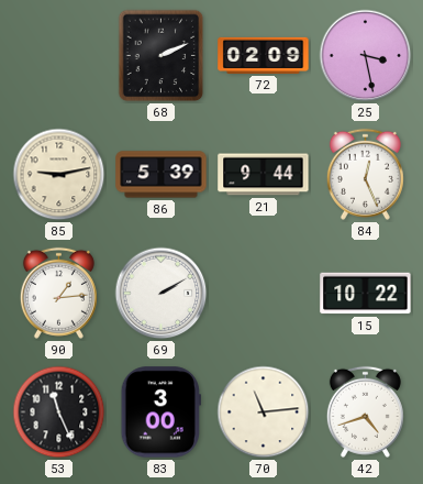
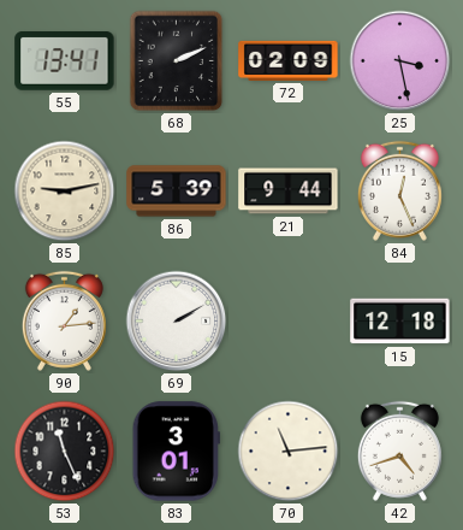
55: none -> 13:41 (65, 61)
15: 10:22 -> 12:18 (400, 322)
83: 3:00 -> 3:01 (176, 452)
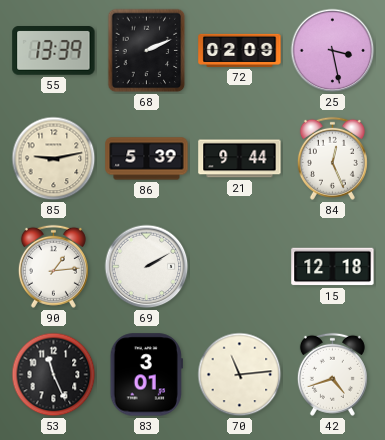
55: 13:41 -> 13:39 (54, 51)
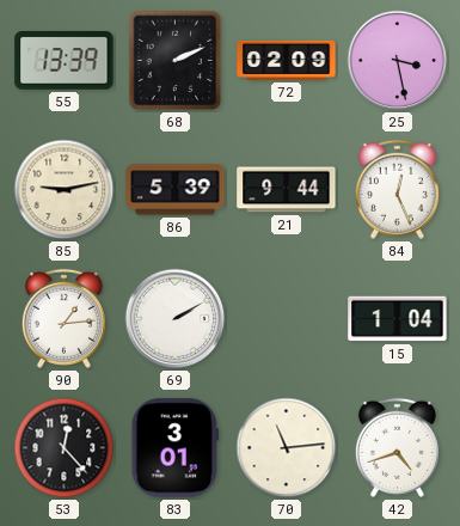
15: 12:18 -> 1:04 (398, 319)
53: 11:26 -> 12:23 (65, 448)
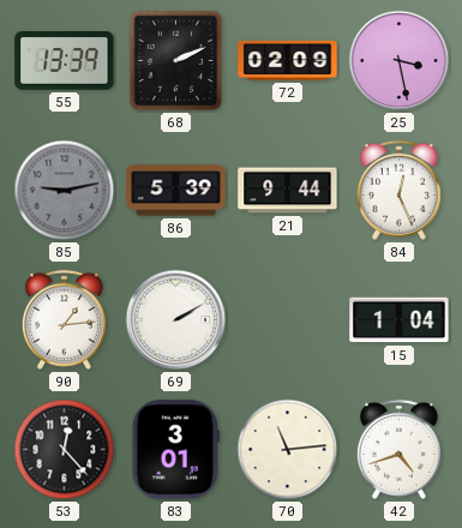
85 dial: cream -> grey (65, 191)
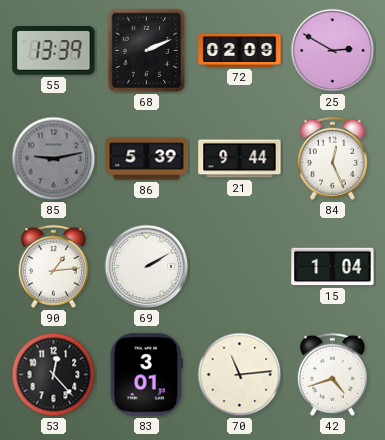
25: 3:28 -> 2:50 (333, 51)
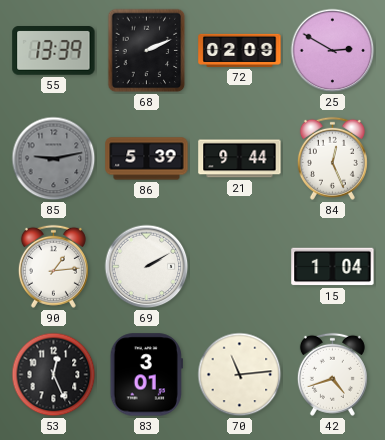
53: 12:23 -> 12:26 (54, 375)
